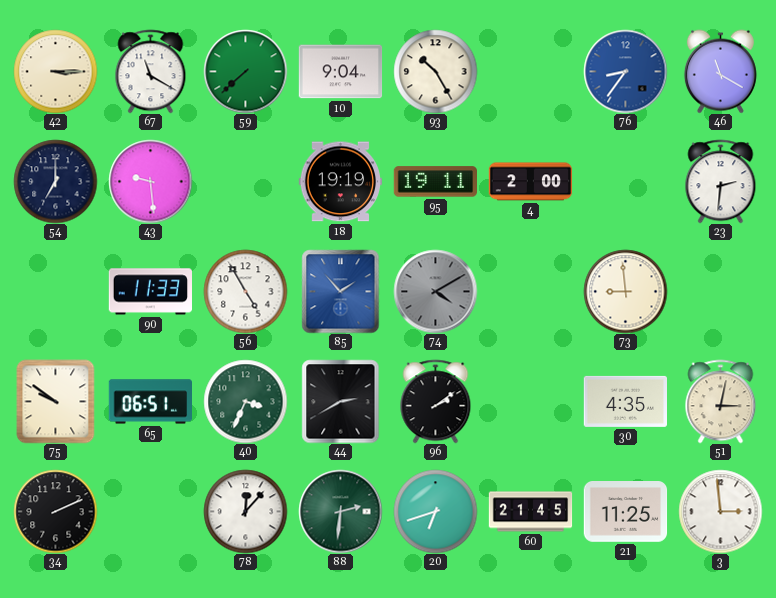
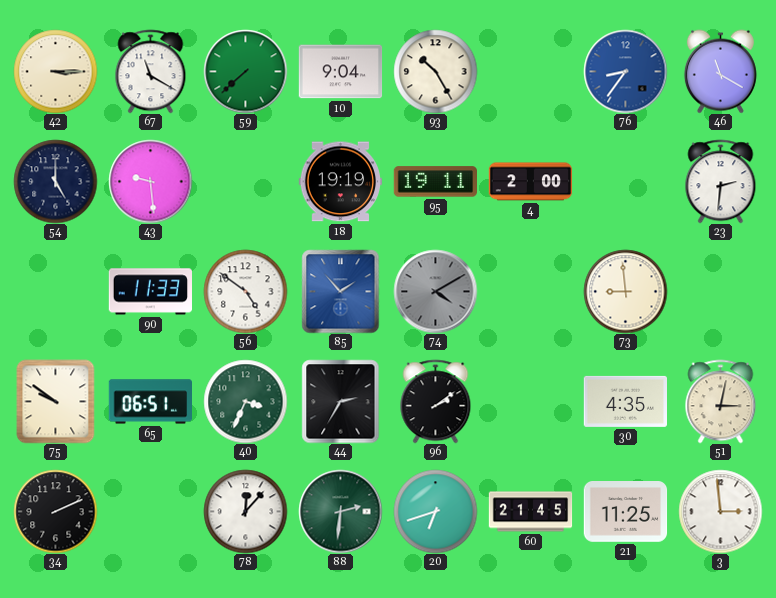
54: 7:00 -> 5:00 (55, 181)
56: 4:55 -> 4:51 (245, 291)
44: 2:40 -> 2:35 (341, 401)
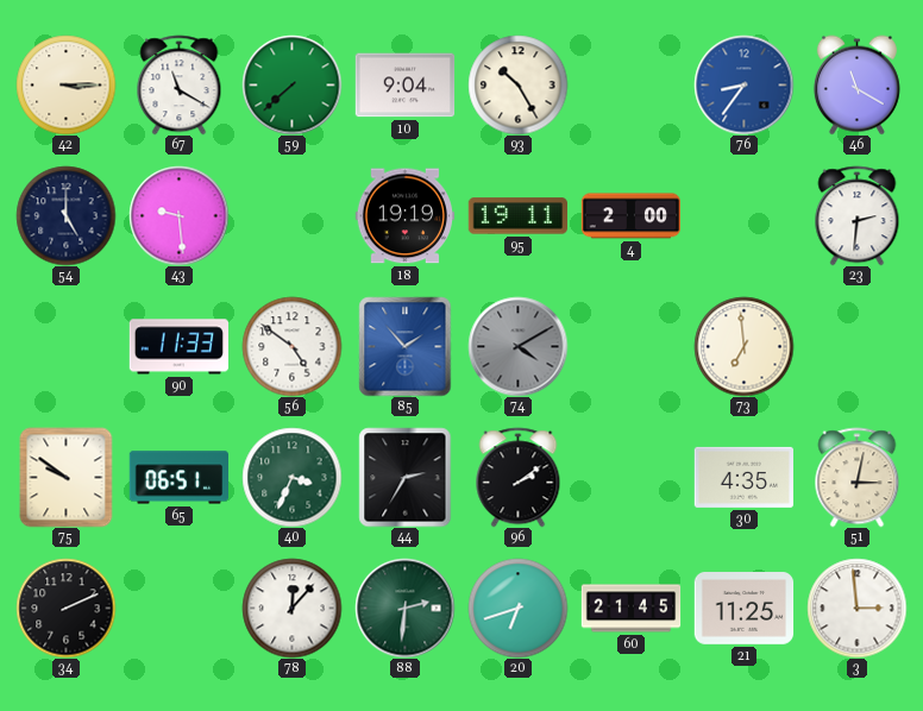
73: 8:59 -> 6:59 (743, 346)
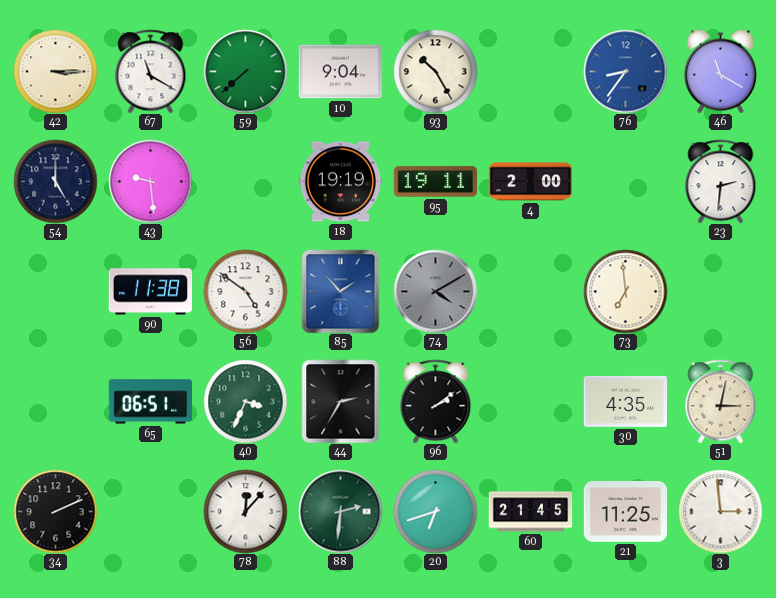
90: 11:33 -> 11:38 (150, 292)
75: 9:51 -> none (67, 477)
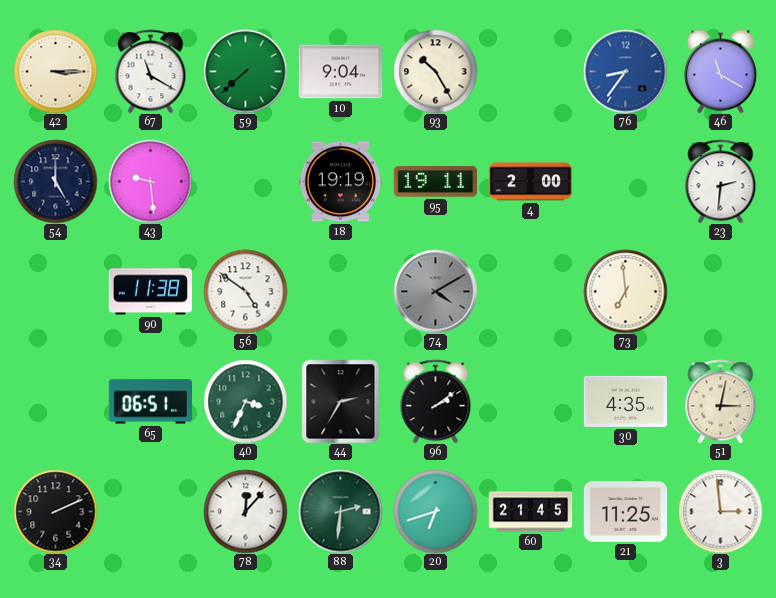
85: 1:53 -> none (341, 291)
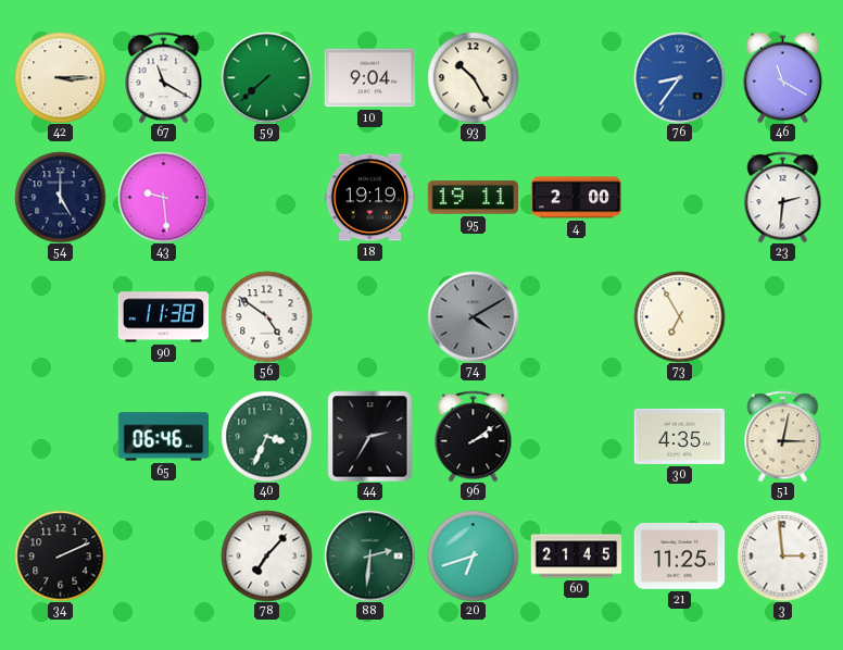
73: 6:59 -> 6:55 (679, 316)
65: 06:51 -> 06:46 (163, 437)
78: 12:07 -> 7:07 (266, 555)
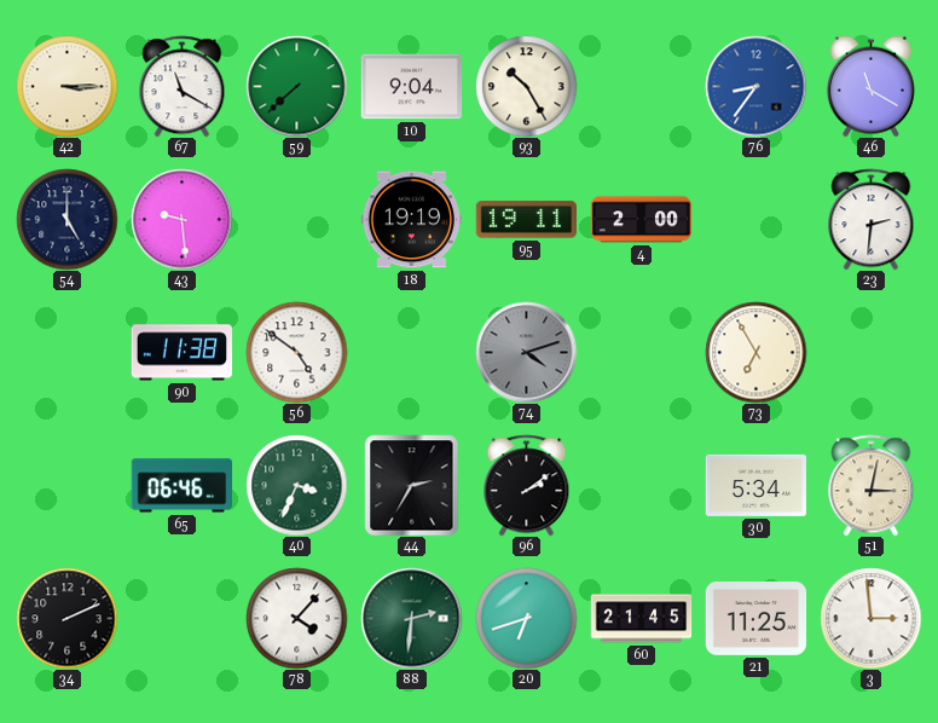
74: 4:10 -> 4:12 (526, 352)
30: 4:35 -> 5:34 (755, 485)
78: 7:07 -> 4:07 (296, 618)
